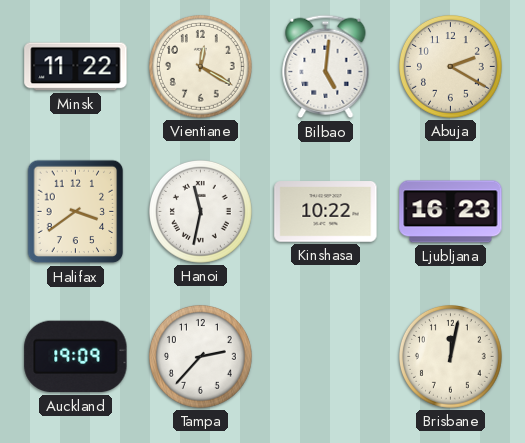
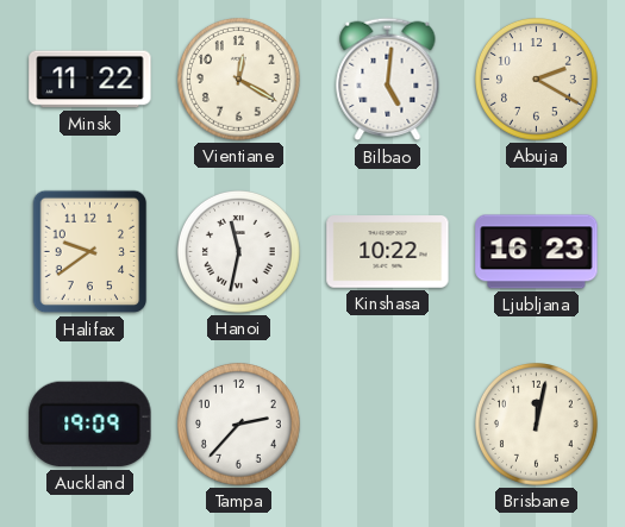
Halifax: 3:39 -> 9:39 (90, 252)
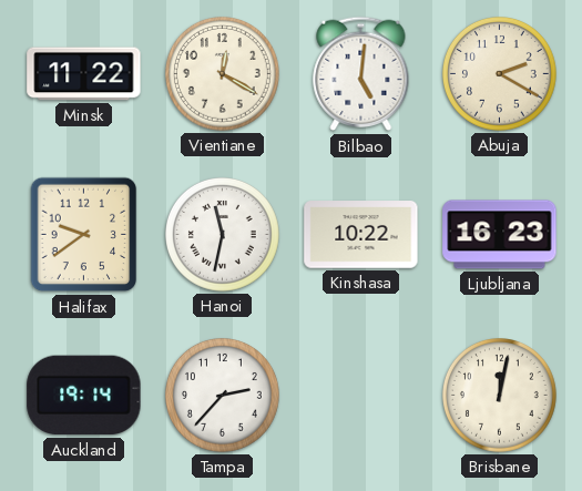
Auckland: 19:09 -> 19:14 (84, 396)
